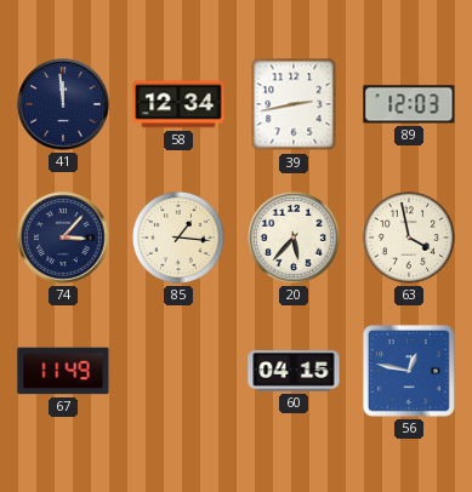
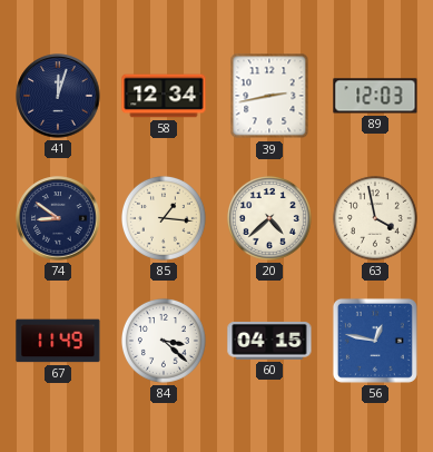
41: 11:59 -> 12:03 (58, 96)
74: 3:07 -> 8:51 (58, 218)
20: 5:37 -> 4:38 (269, 218)
84: none -> 3:22 (164, 341)
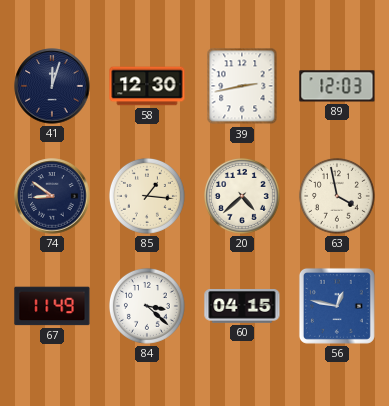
58: 12:34 -> 12:30 (147, 86)
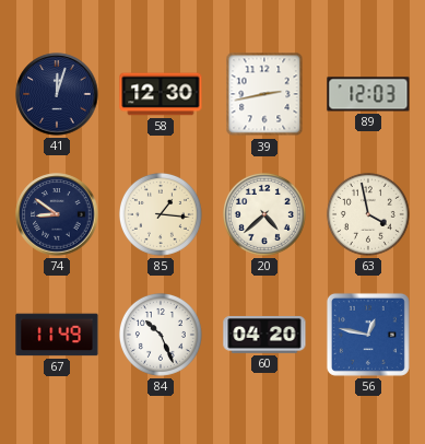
84: 3:22 -> 10:26 (161, 335)
60: 04:15 -> 04:20 (264, 336)
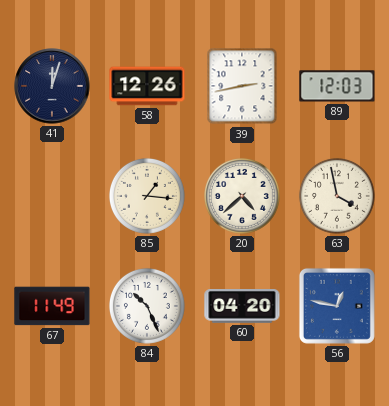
58: 12:30 -> 12:26 (147, 86)
74: 8:51 -> none (57, 214)
